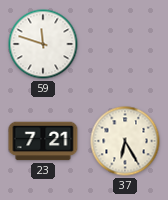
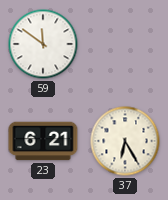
59: 11:48 -> 11:51 (43, 44)
23: 7:21 -> 6:21 (43, 141)
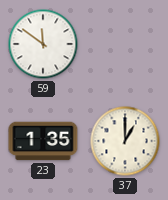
23: 6:21 -> 1:35 (43, 141)
37: 6:25 -> 1:00 (125, 141)
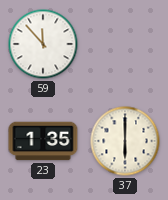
59: 11:51 -> 11:53 (43, 44)
37: 1:00 -> 6:00 (125, 141)
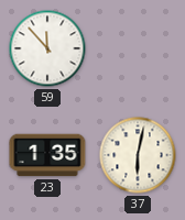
37: 6:00 -> 6:02 (138, 155)
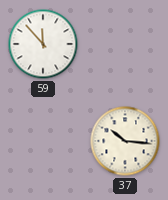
23: 1:35 -> none (47, 155)
37: 6:02 -> 10:16 (125, 141)
